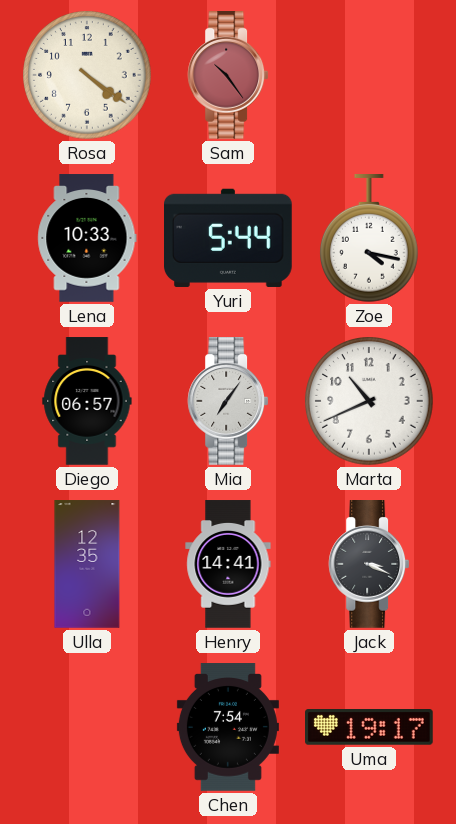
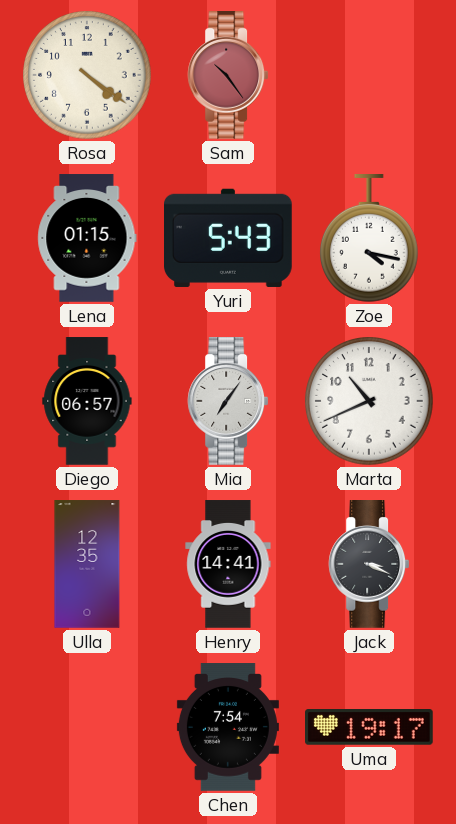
Lena: 10:33 -> 01:15 (87, 238)
Yuri: 5:44 -> 5:43 (229, 238)
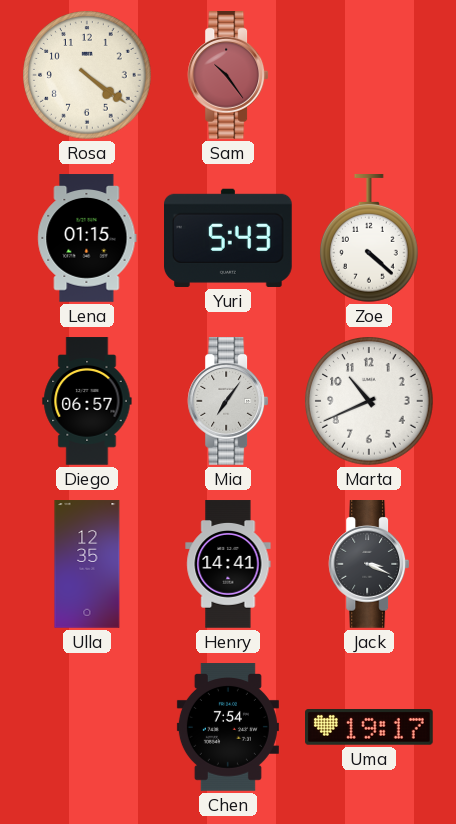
Zoe: 4:17 -> 4:22 (370, 239)
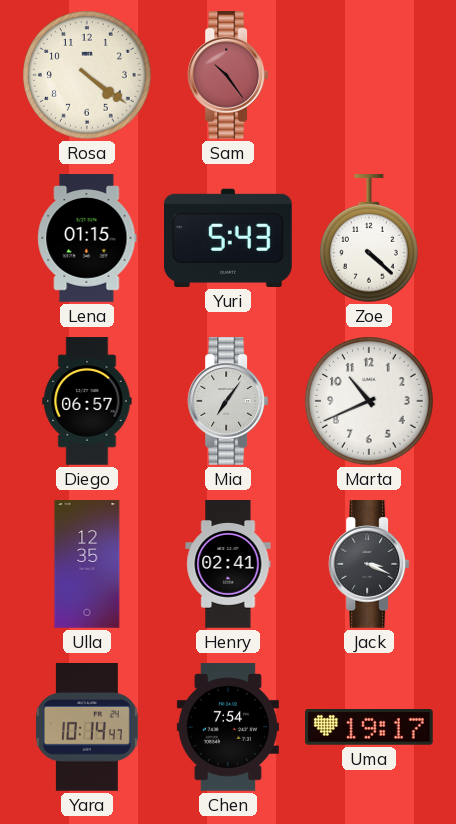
Henry: 14:41 -> 02:41 (228, 564)
Yara: none -> 10:14 (87, 728)
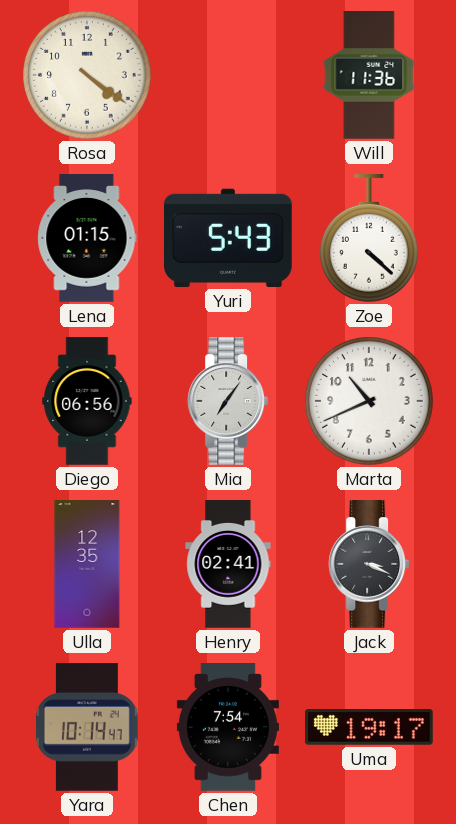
Sam: 10:24 -> none (228, 76)
Will: none -> 11:36 (369, 75)
Diego: 06:57 -> 06:56 (87, 401)
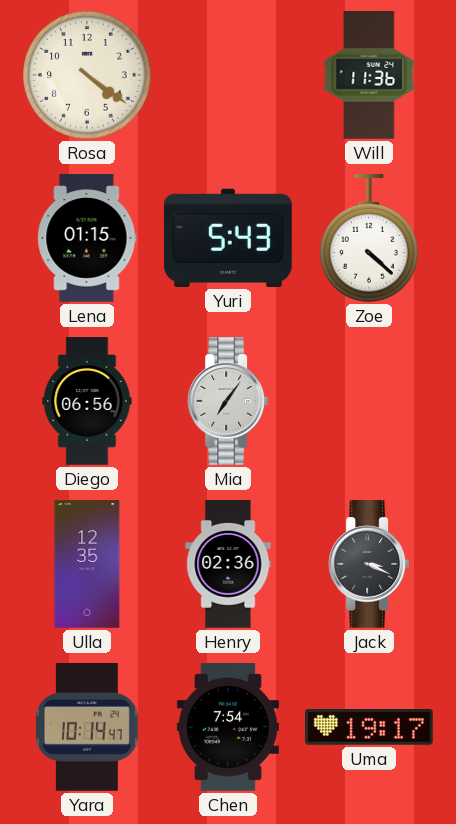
Marta: 10:41 -> none (369, 401)
Henry: 02:41 -> 02:36 (228, 564)
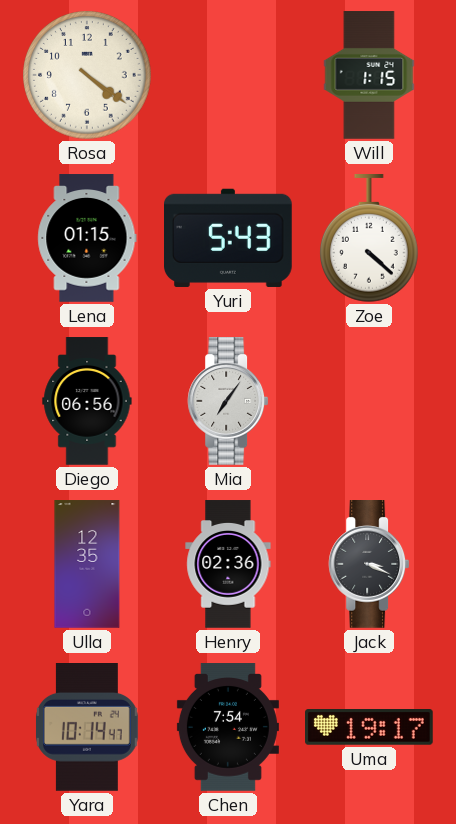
Will: 11:36 -> 1:15 (369, 75)
